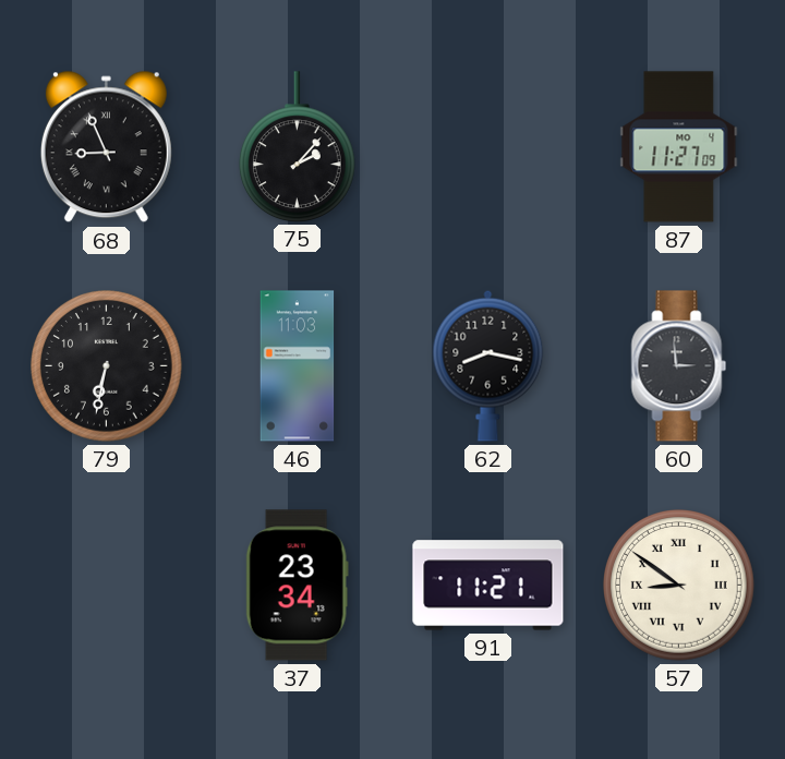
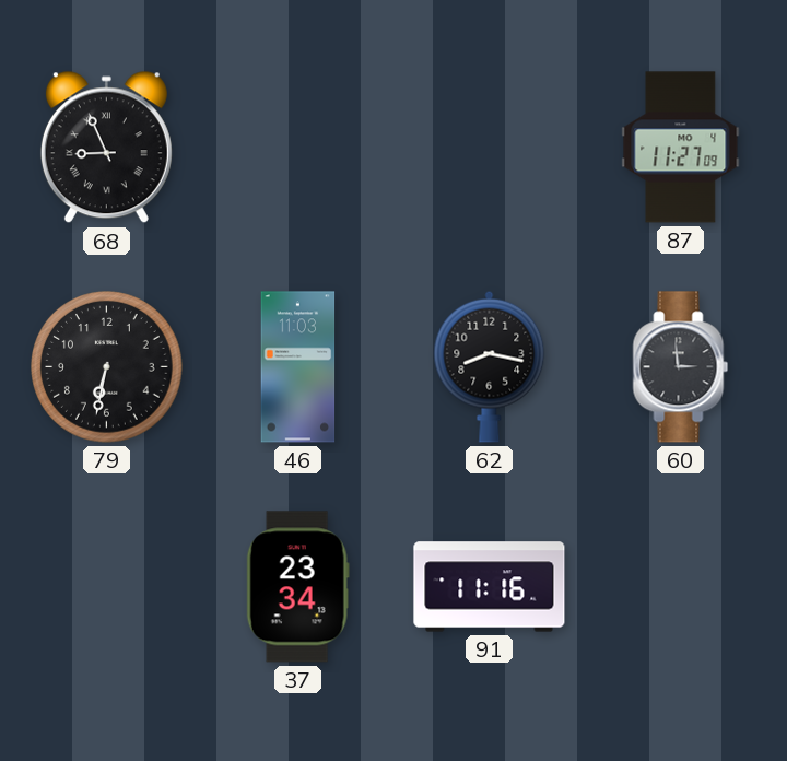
75: 2:07 -> none (297, 146)
91: 11:21 -> 11:16 (490, 587)
57: 8:51 -> none (679, 586)
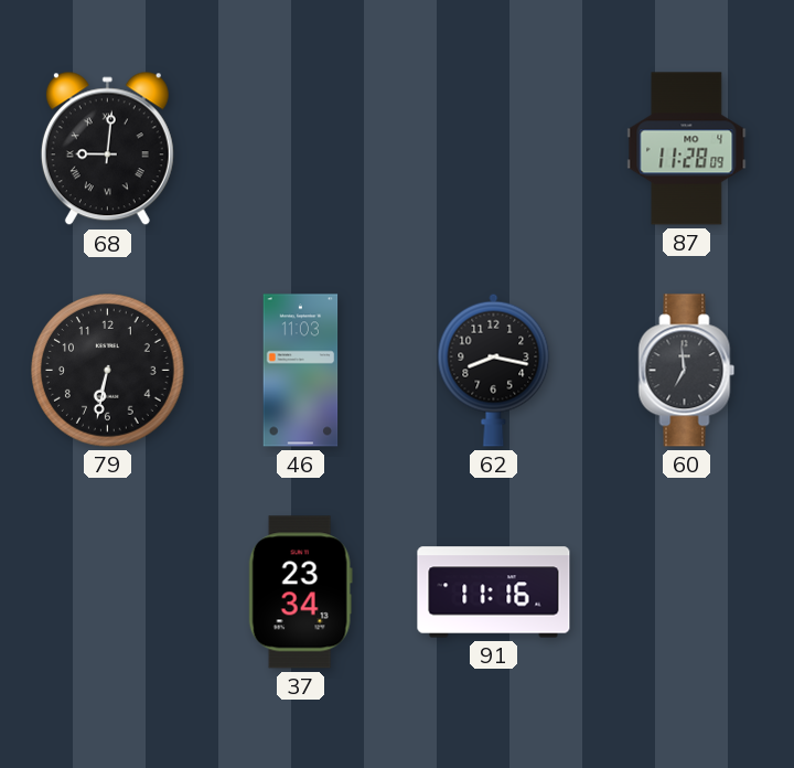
68: 8:56 -> 9:01 (107, 149)
87: 11:27 -> 11:28 (687, 149)
60: 2:59 -> 6:59 (687, 371)
